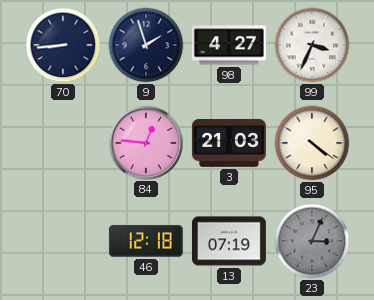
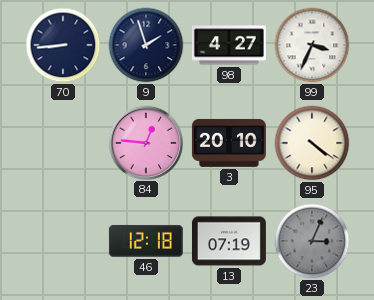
3: 21:03 -> 20:10 (229, 143)
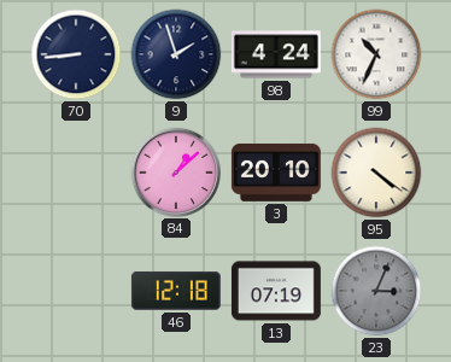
98: 4:27 -> 4:24 (276, 54)
99: 3:34 -> 10:34 (376, 54)
84: 12:46 -> 1:08 (175, 171)
